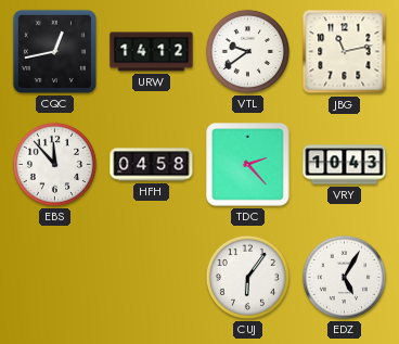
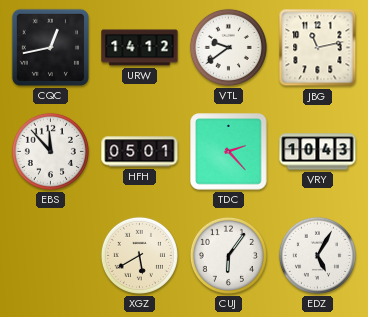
HFH: 04:58 -> 05:01 (140, 152)
XGZ: none -> 5:40 (139, 255)
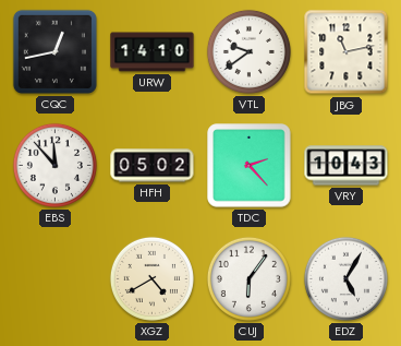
URW: 14:12 -> 14:10 (153, 52)
HFH: 05:01 -> 05:02 (153, 166)
XGZ: 5:40 -> 4:40 (151, 278)
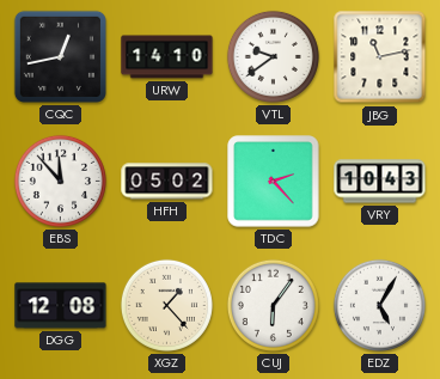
DGG: none -> 12:08 (61, 306)
XGZ: 4:40 -> 1:23 (166, 305)
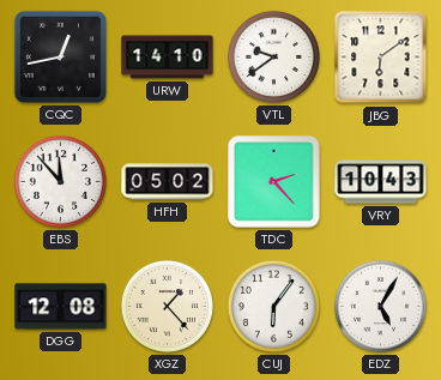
JBG: 11:13 -> 6:09 (381, 58)
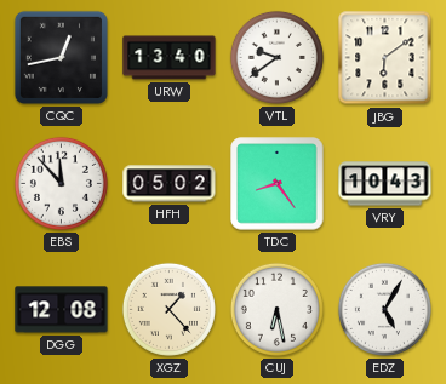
URW: 14:10 -> 13:40 (170, 58)
TDC: 2:23 -> 8:24 (278, 184)
CUJ: 6:06 -> 6:28 (276, 309)
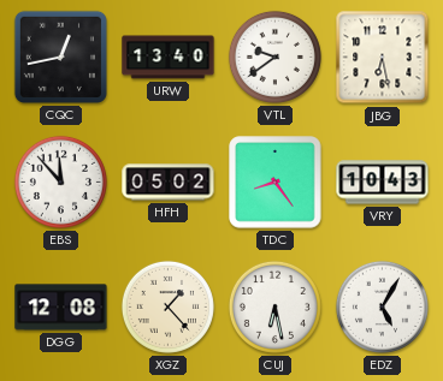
JBG: 6:09 -> 6:28 (383, 58)
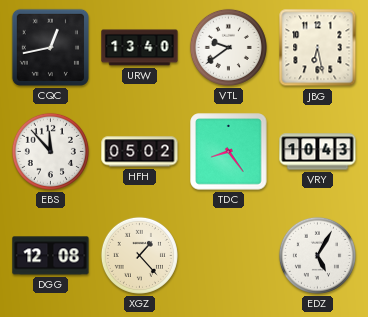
CUJ: 6:28 -> none (274, 306)
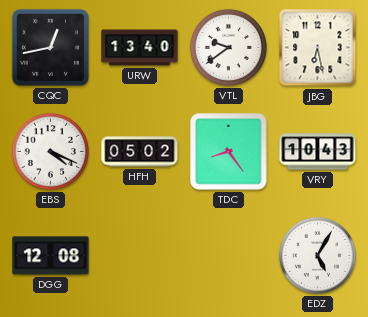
EBS: 11:53 -> 4:19 (50, 151)
XGZ: 1:23 -> none (139, 255)
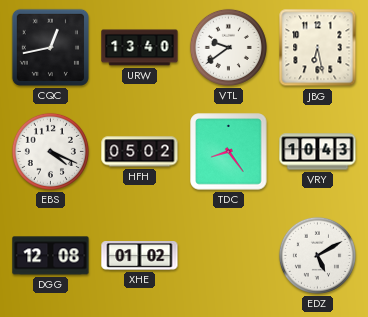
XHE: none -> 01:02 (140, 256)
EDZ: 5:05 -> 5:10 (317, 255)
